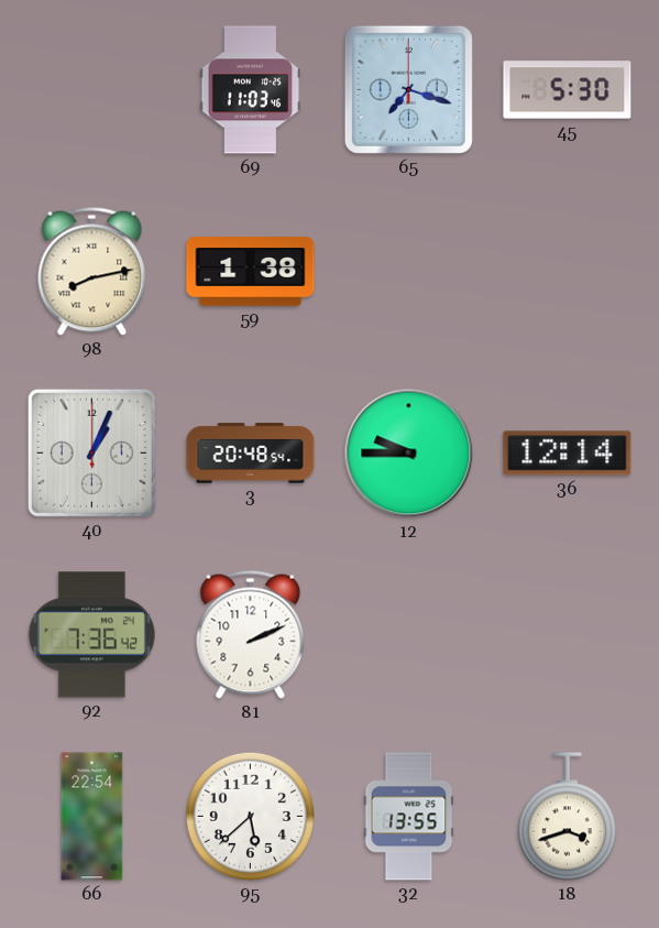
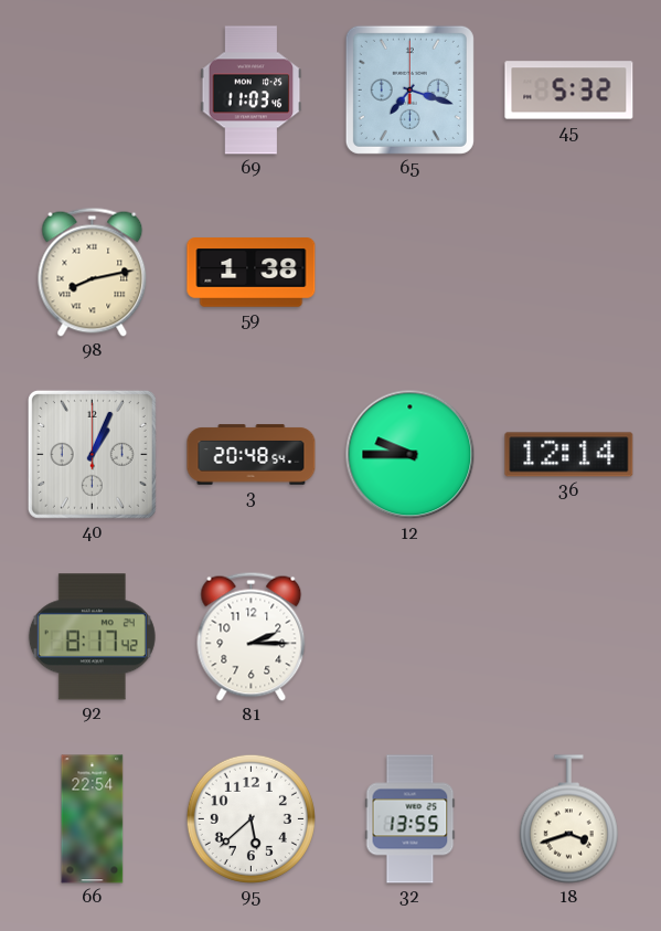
45: 5:30 -> 5:32 (569, 91)
92: 7:36 -> 8:17 (92, 637)
81: 2:11 -> 2:15 (252, 636)
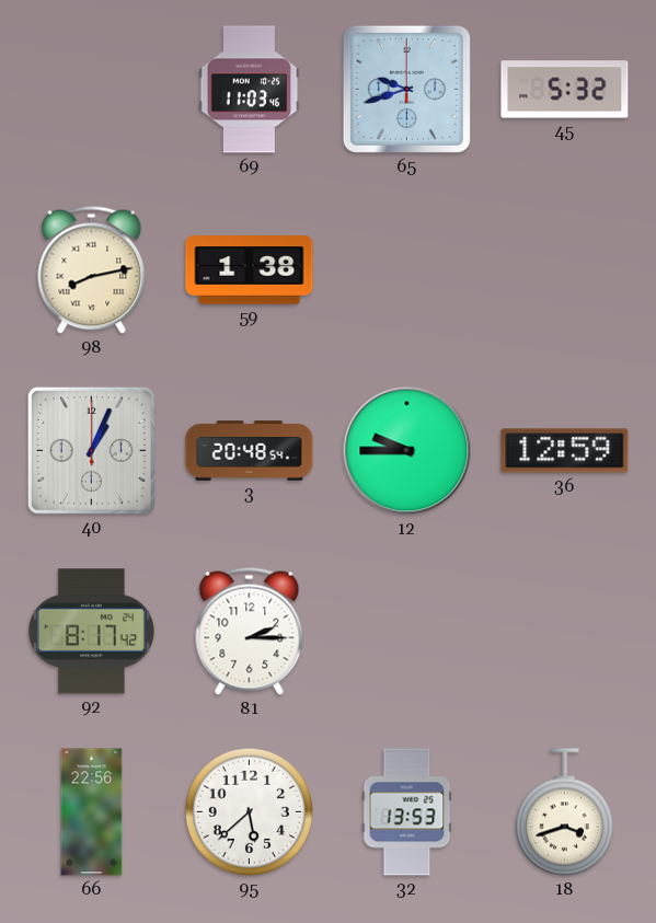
65: 7:18 -> 9:42 (406, 89)
36: 12:14 -> 12:59 (565, 451)
66: 22:54 -> 22:56 (92, 812)
32: 13:55 -> 13:53 (407, 812)
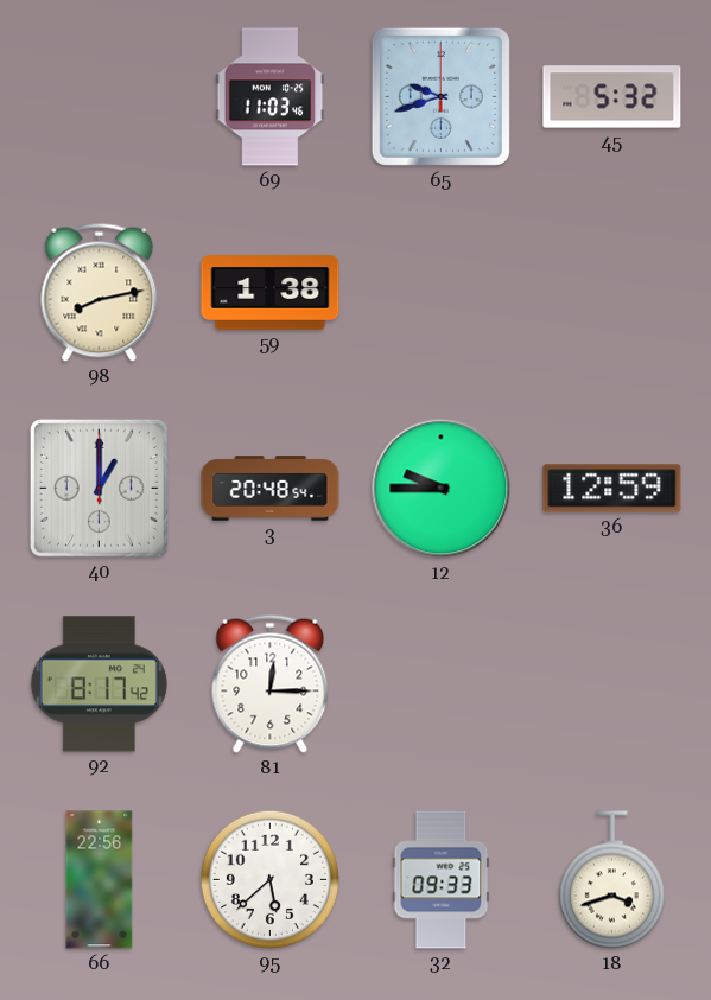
40: 1:04 -> 1:00 (99, 488)
81: 2:15 -> 12:15 (271, 683)
32: 13:53 -> 09:33 (442, 880)
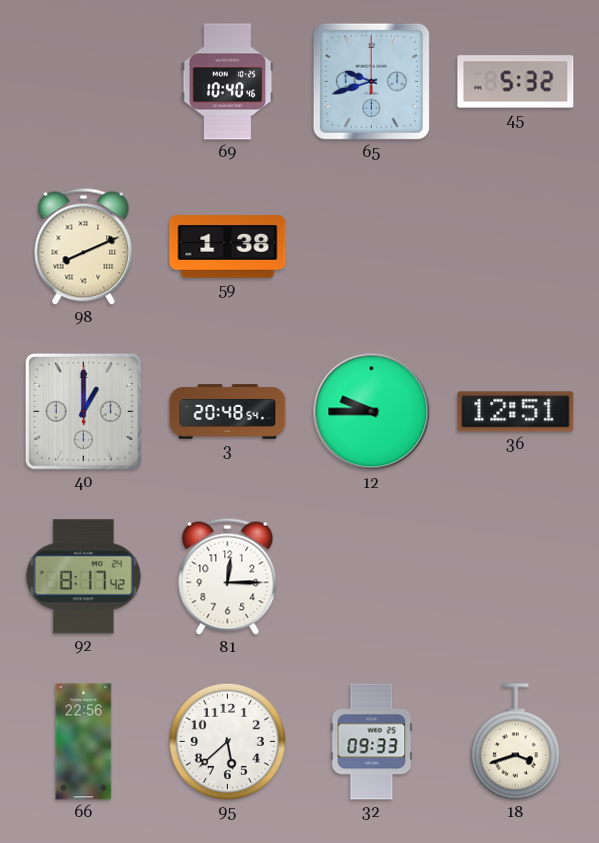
69: 11:03 -> 10:40 (228, 82)
98: 8:13 -> 8:11 (84, 246)
36: 12:59 -> 12:51 (516, 412)
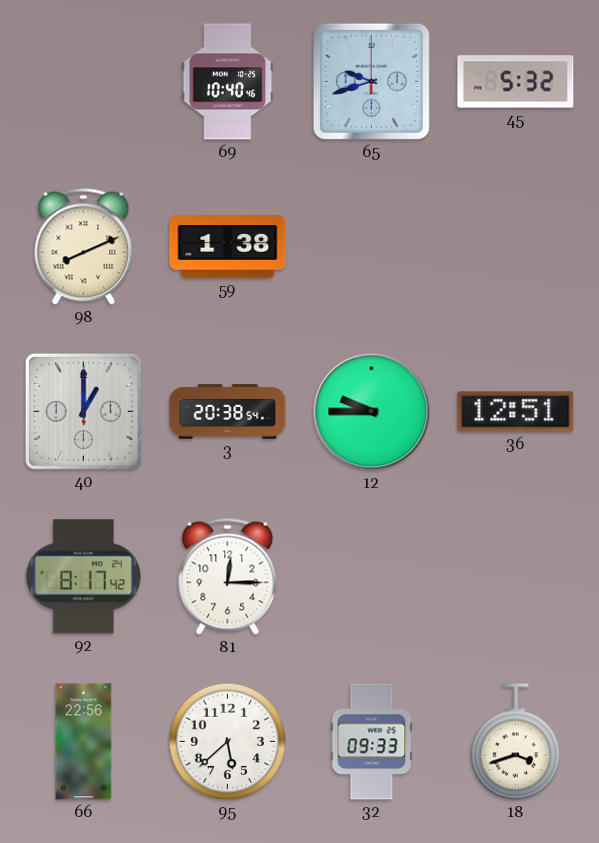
3: 20:48 -> 20:38 (228, 412)
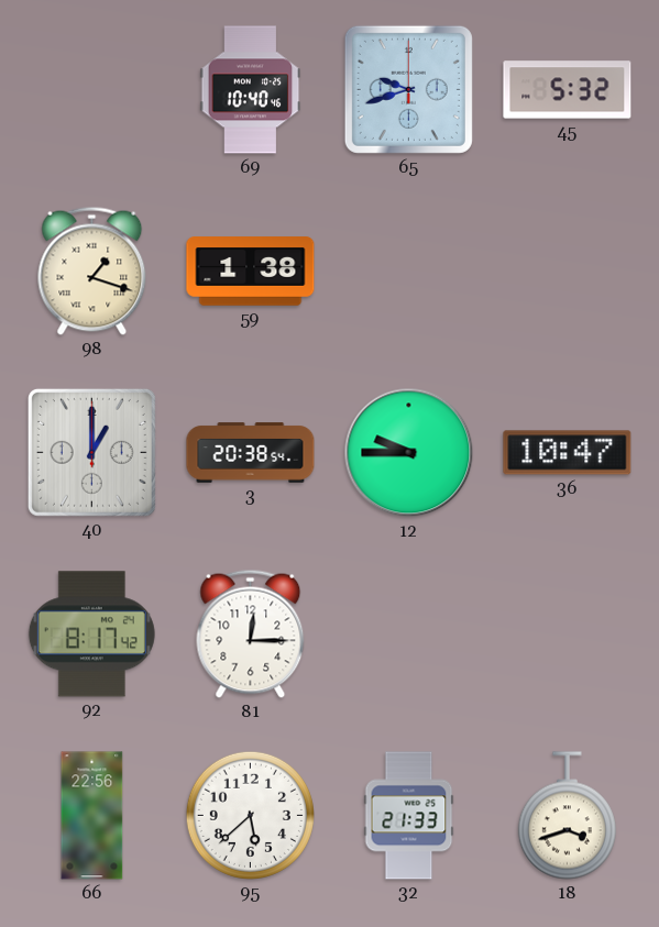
98: 8:11 -> 1:18 (92, 271)
36: 12:51 -> 10:47 (568, 453)
32: 09:33 -> 21:33 (409, 816)
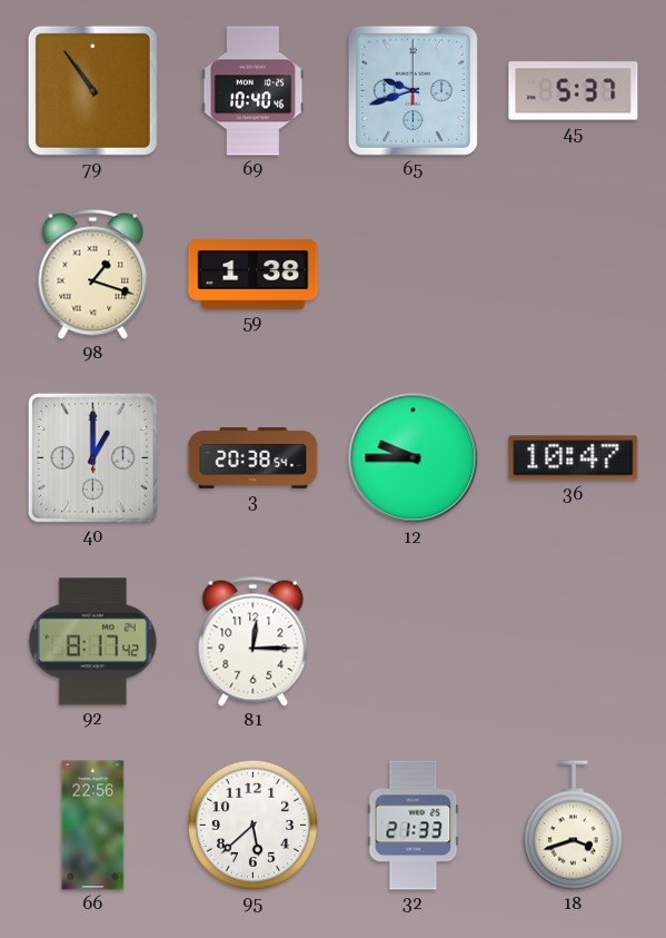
79: none -> 10:54 (92, 90)
45: 5:32 -> 5:37 (574, 91)
